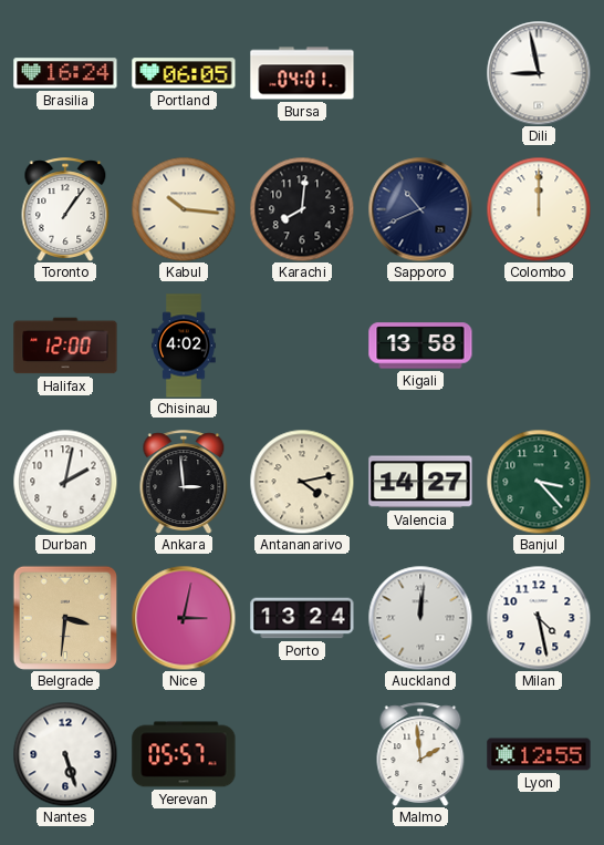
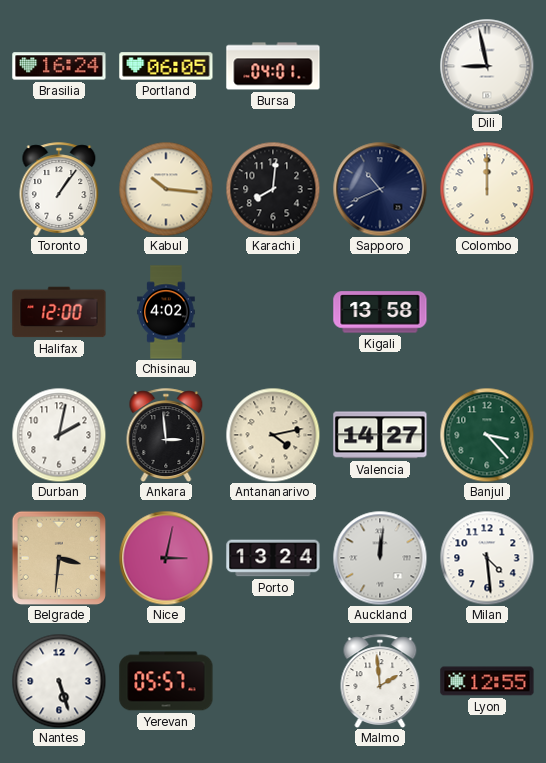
Milan: 4:28 -> 4:29 (487, 558)
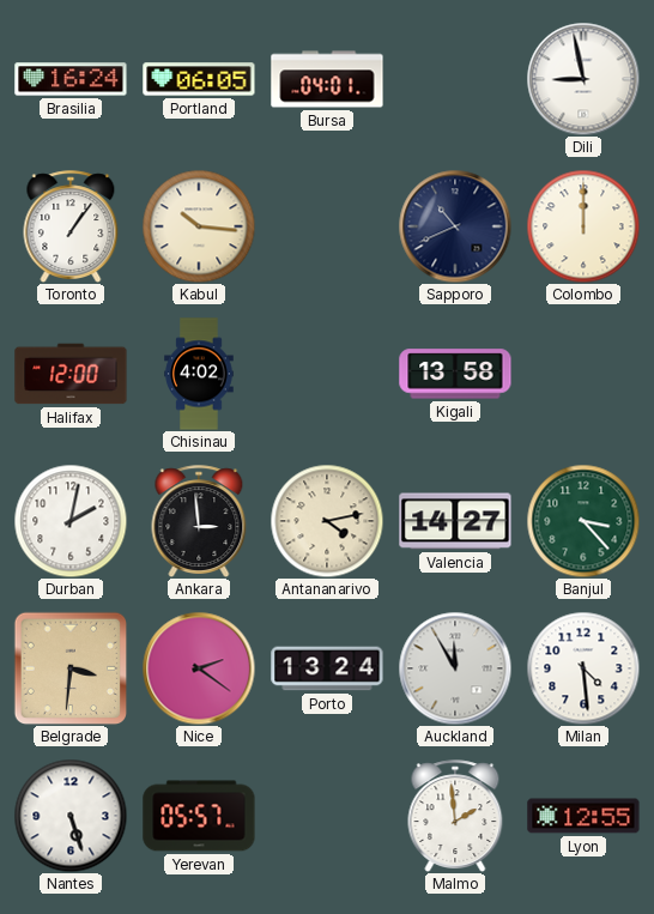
Karachi: 8:01 -> none (273, 189)
Nice: 3:02 -> 2:21 (199, 668)
Auckland: 12:01 -> 11:55 (455, 668)
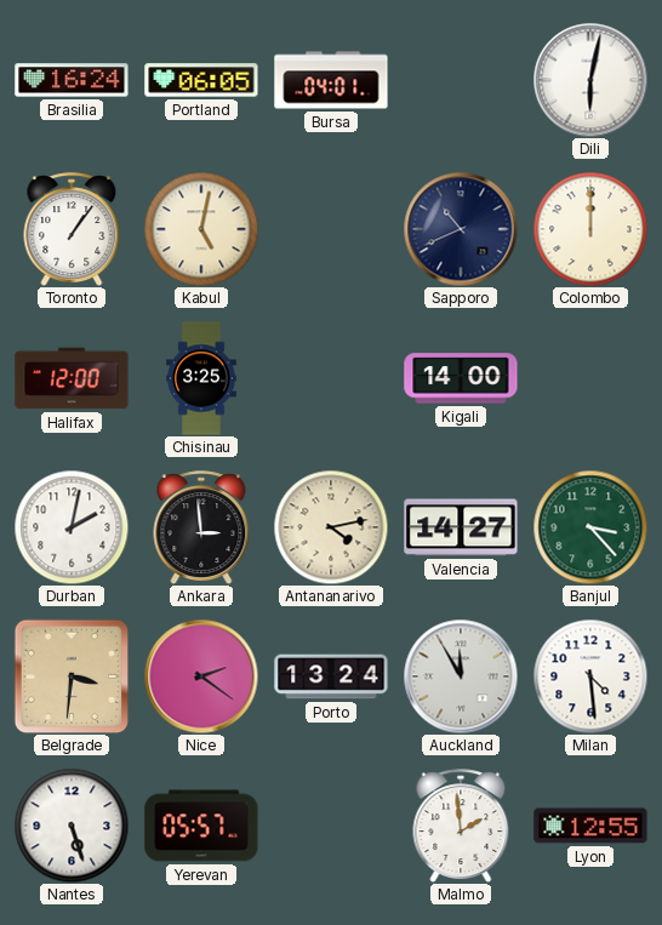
Dili: 8:58 -> 6:02 (590, 80)
Kabul: 10:16 -> 5:02 (201, 229)
Chisinau: 4:02 -> 3:25 (201, 378)
Kigali: 13:58 -> 14:00 (461, 378)
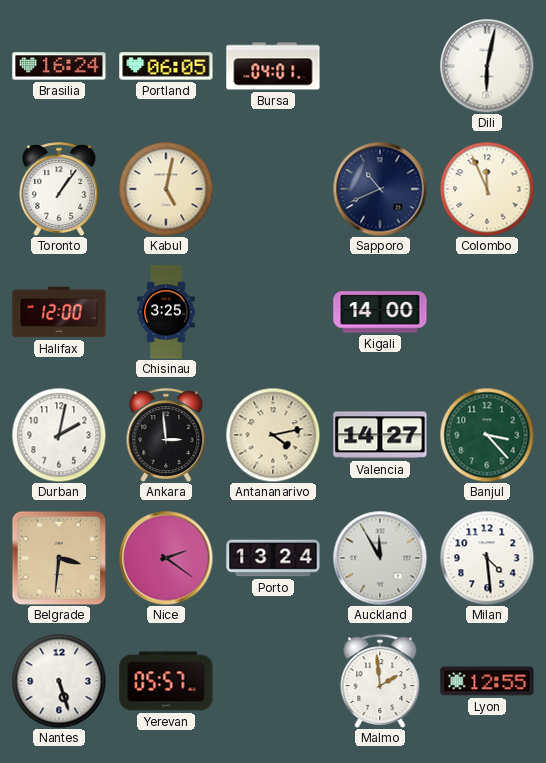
Colombo: 12:00 -> 11:56 (487, 189)
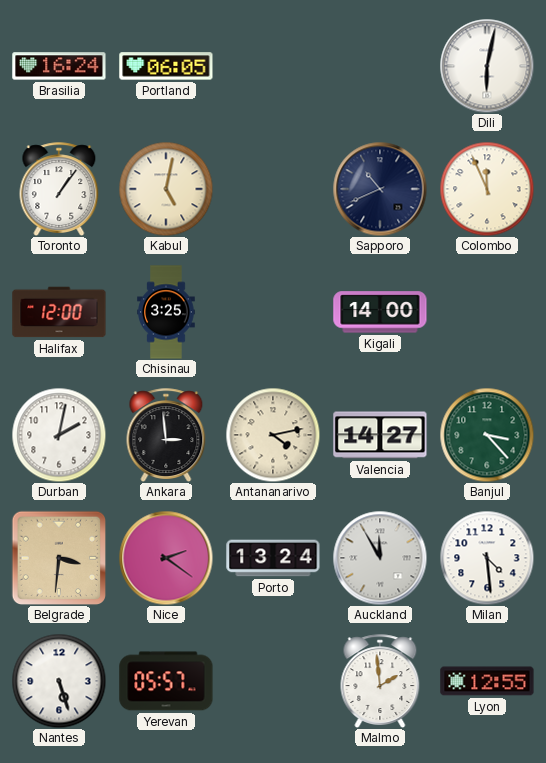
Bursa: 04:01 -> none (273, 66)
